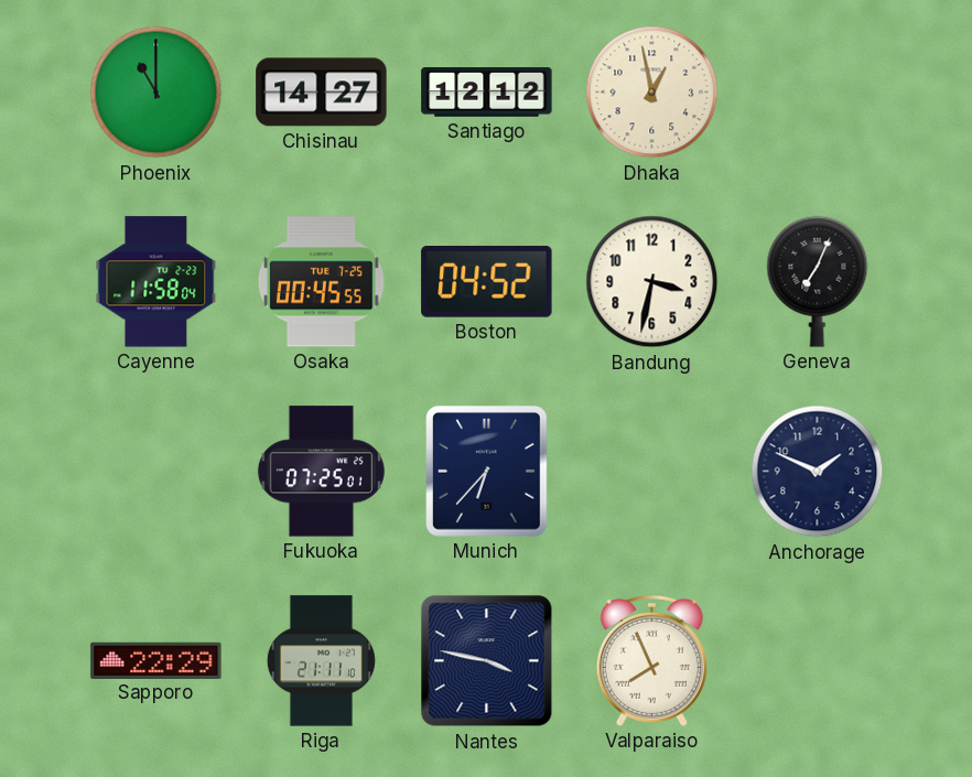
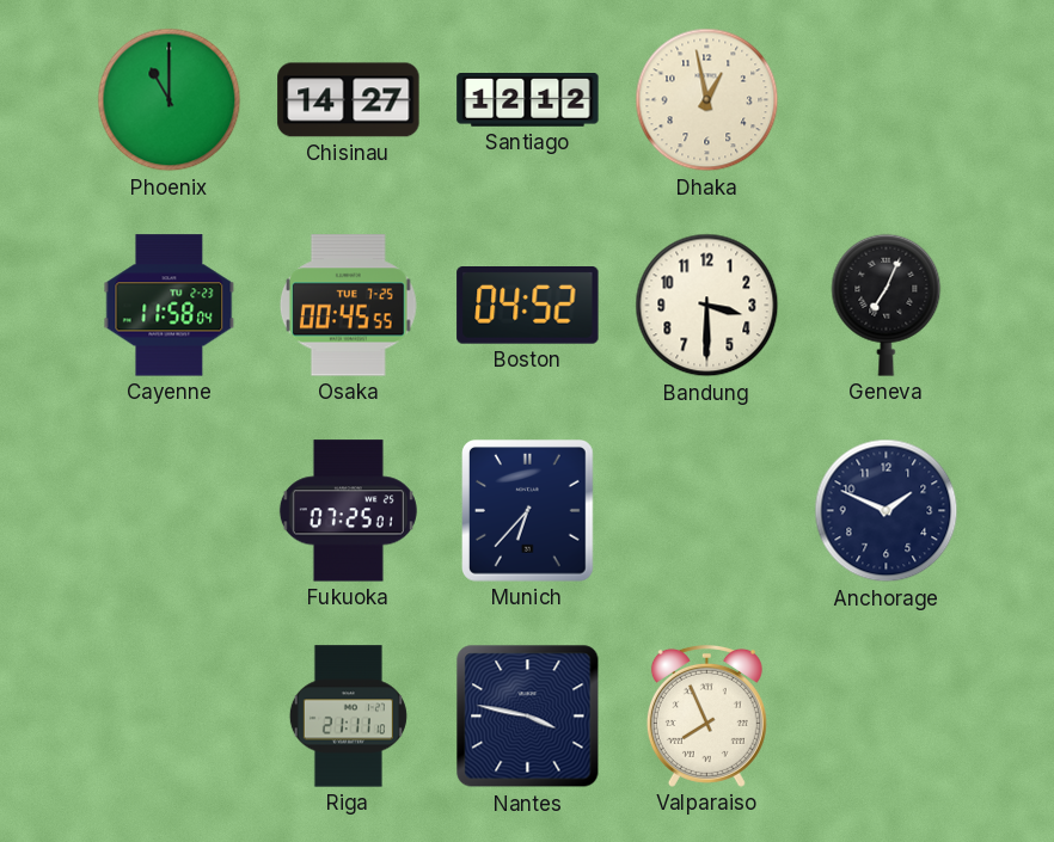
Bandung: 3:32 -> 3:30 (707, 306)
Sapporo: 22:29 -> none (156, 660)
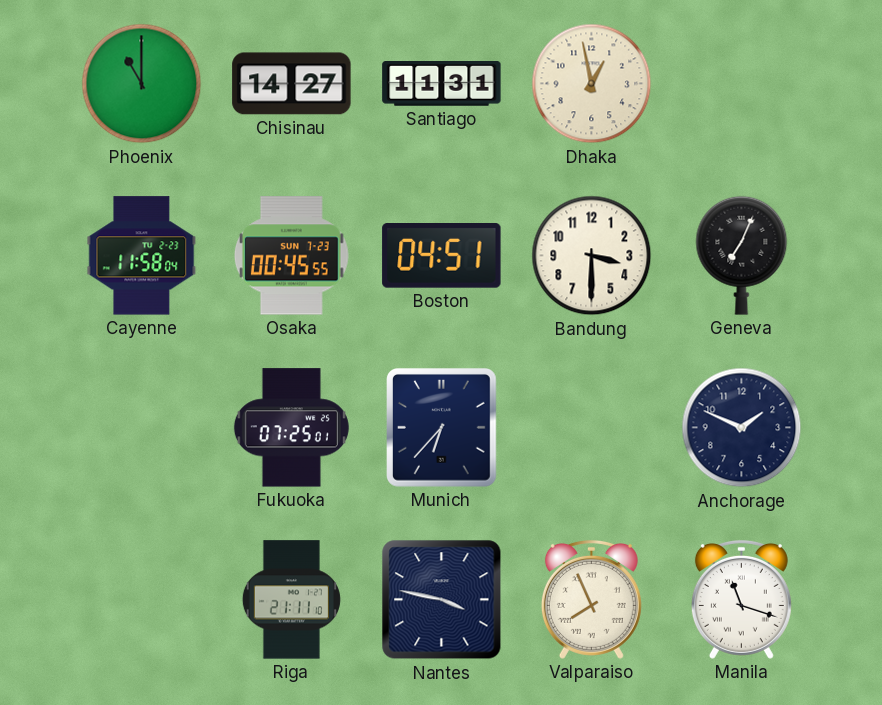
Santiago: 12:12 -> 11:31 (442, 84)
Osaka date: TUE 7-25 -> SUN 7-23 (291, 256)
Boston: 04:52 -> 04:51 (442, 256)
Manila: none -> 11:18 (741, 599)
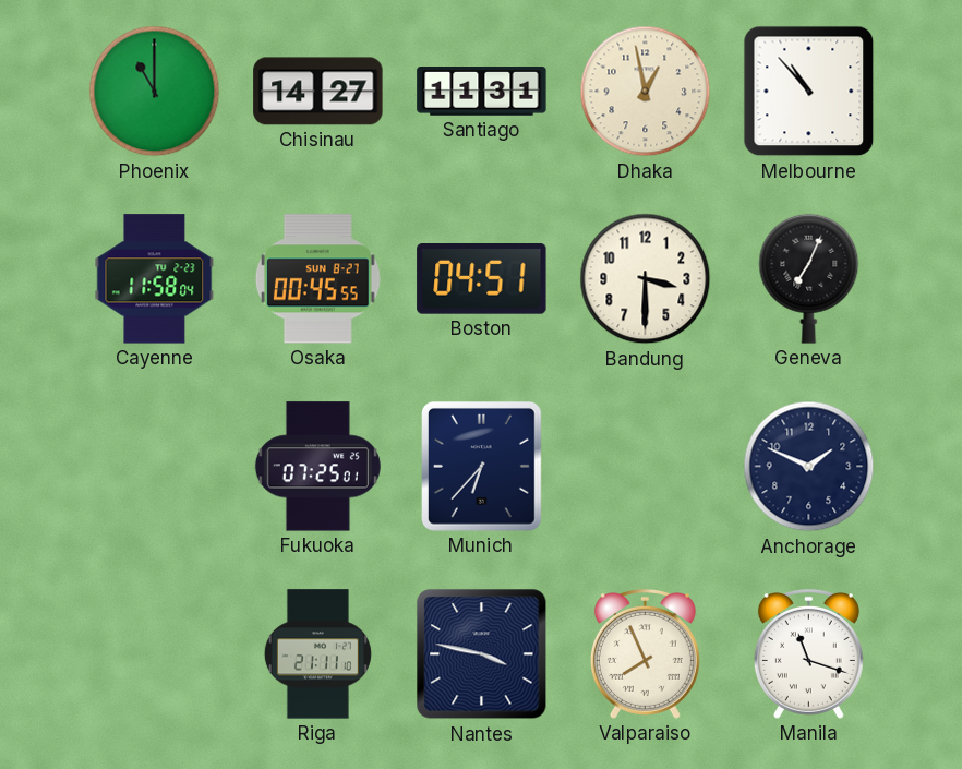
Melbourne: none -> 10:53 (809, 92)
Osaka date: SUN 7-23 -> SUN 8-27 (317, 279)
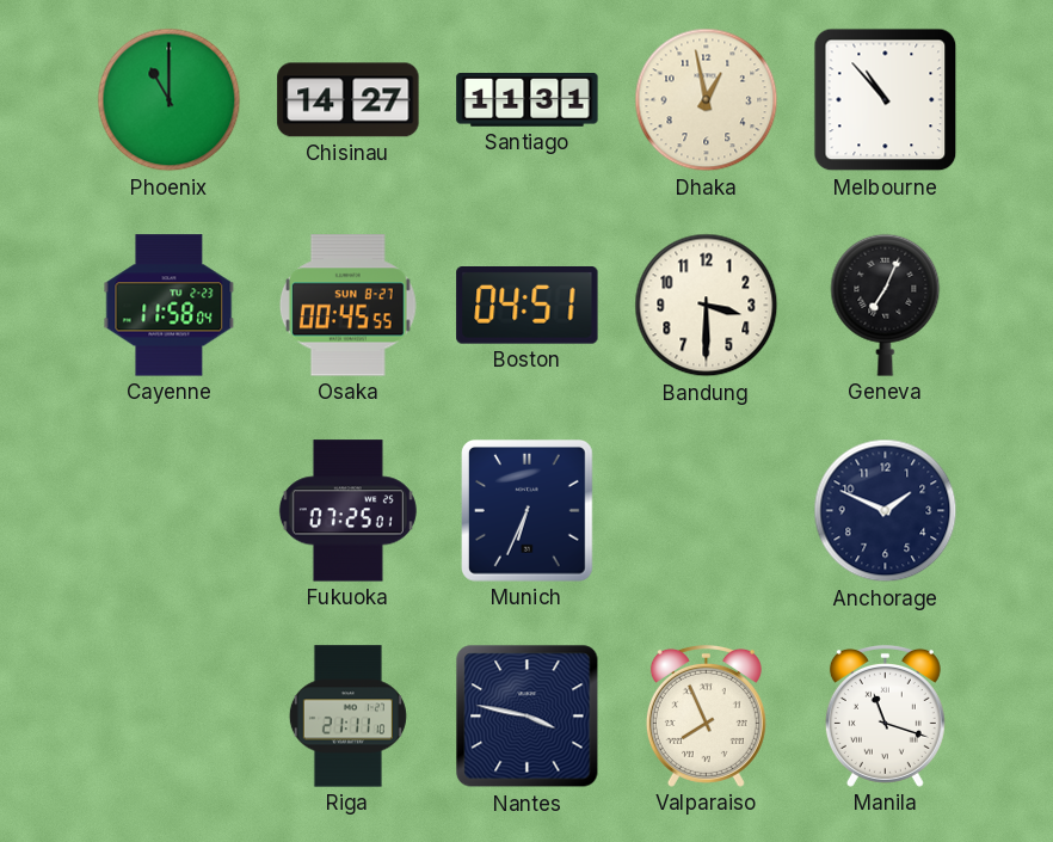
Munich: 6:37 -> 6:34 (528, 511)
